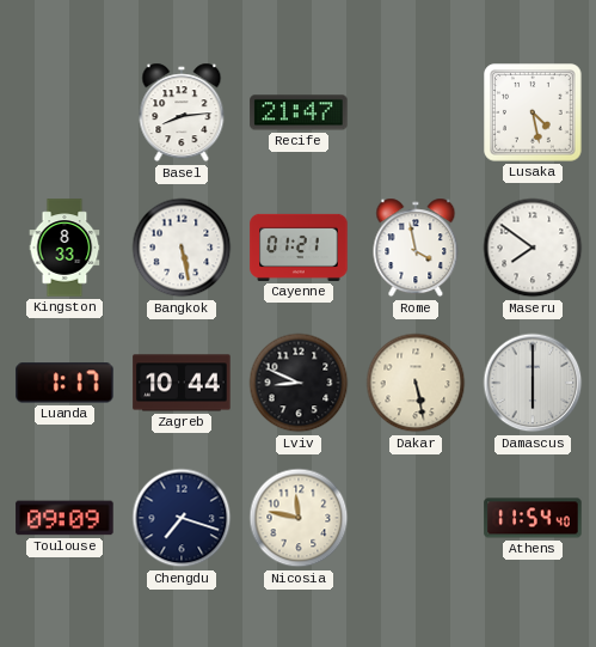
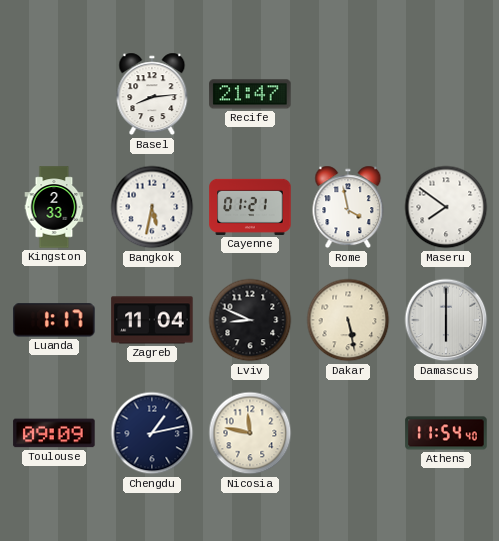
Lusaka: 4:28 -> none (533, 112)
Kingston: 8:33 -> 2:33 (54, 207)
Bangkok: 5:28 -> 5:32 (152, 207)
Zagreb: 10:44 -> 11:04 (152, 320)
Chengdu: 7:18 -> 1:13 (152, 433)
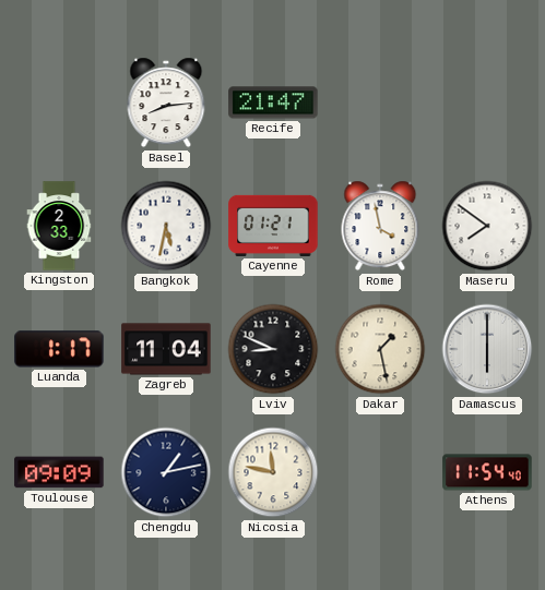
Dakar: 5:28 -> 1:28 (380, 349)
